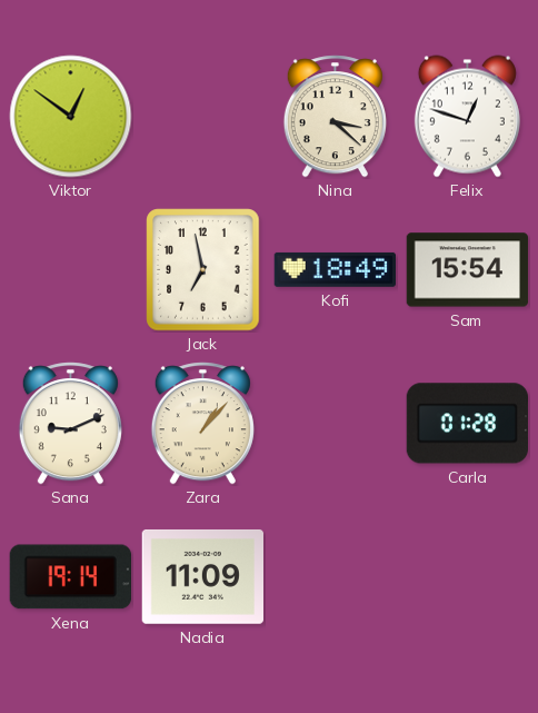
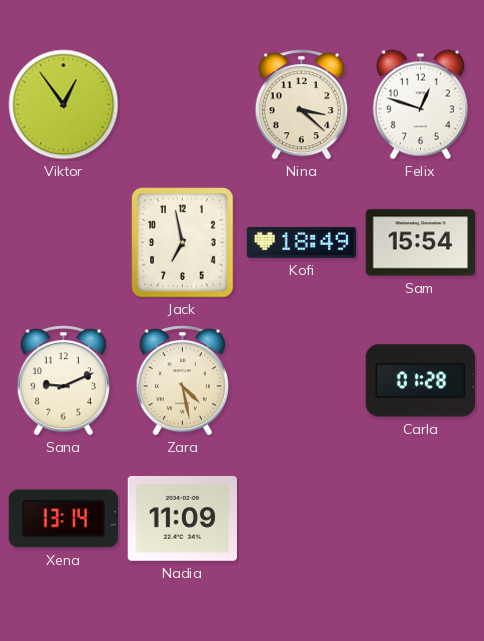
Viktor: 12:51 -> 12:54 (64, 105)
Zara: 1:07 -> 4:28 (182, 381)
Xena: 19:14 -> 13:14 (63, 519)
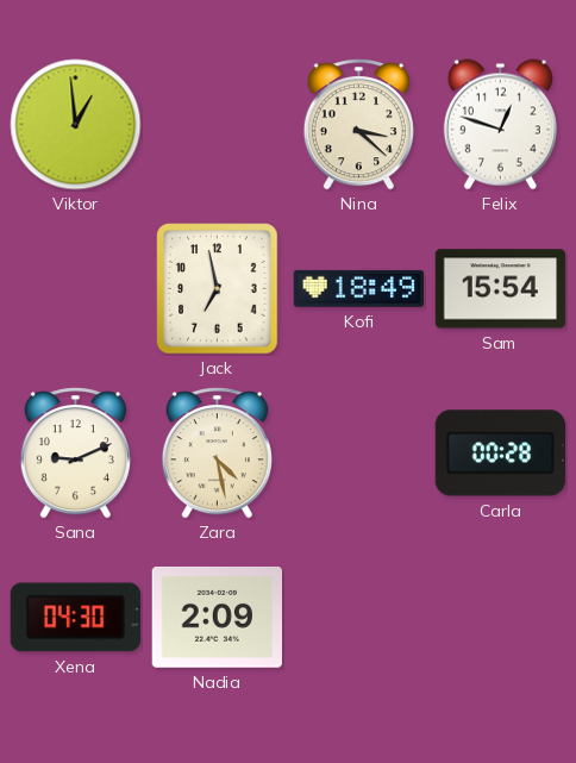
Viktor: 12:54 -> 12:59 (76, 125)
Carla: 01:28 -> 00:28 (500, 454)
Xena: 13:14 -> 04:30 (75, 618)
Nadia: 11:09 -> 2:09 (217, 617)
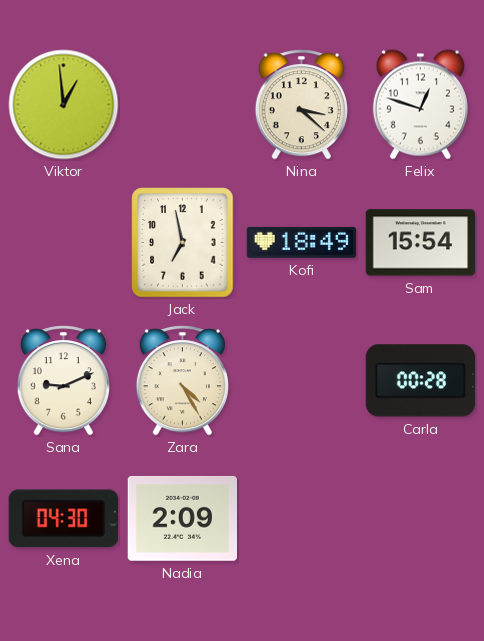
Zara: 4:28 -> 4:25 (182, 381)
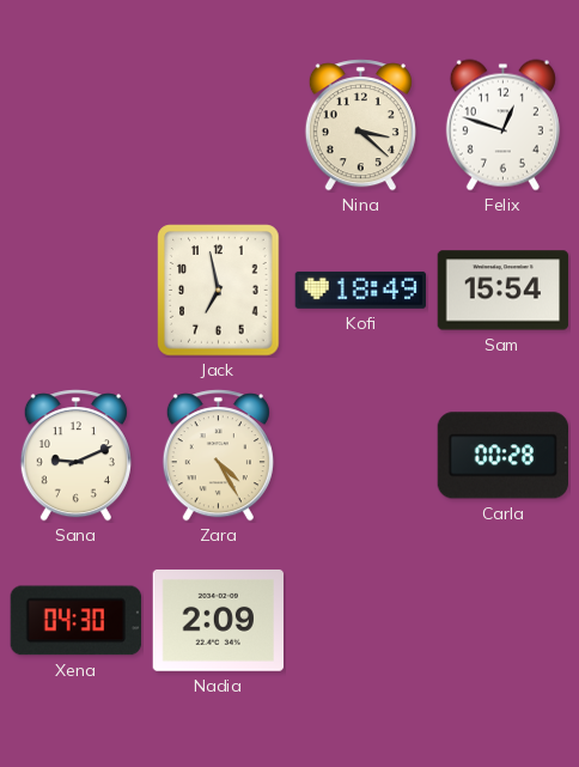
Viktor: 12:59 -> none (64, 105)
